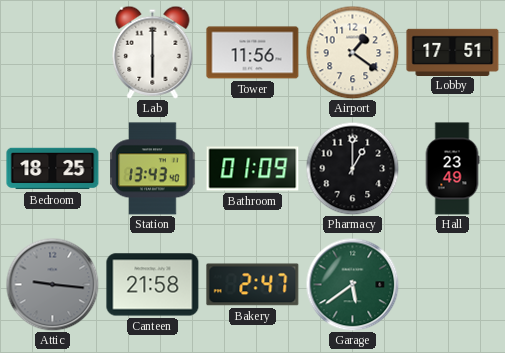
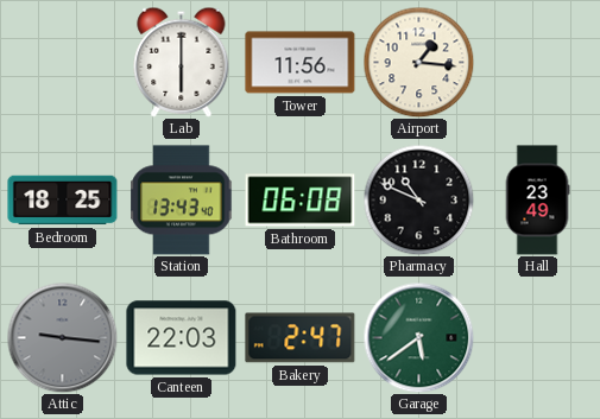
Airport: 1:21 -> 1:16 (418, 62)
Lobby: 17:51 -> none (453, 52)
Bathroom: 01:09 -> 06:08 (301, 201)
Pharmacy: 1:00 -> 10:49 (418, 199)
Canteen: 21:58 -> 22:03 (182, 338)
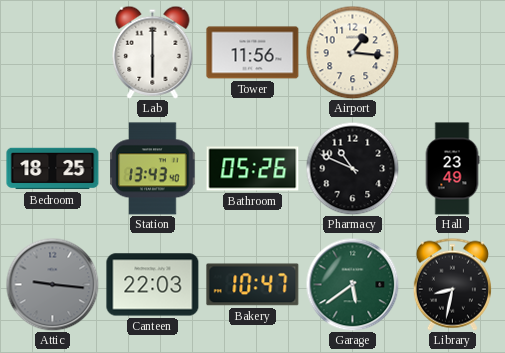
Bathroom: 06:08 -> 05:26 (253, 169)
Bakery: 2:47 -> 10:47 (253, 285)
Library: none -> 8:32 (452, 284)
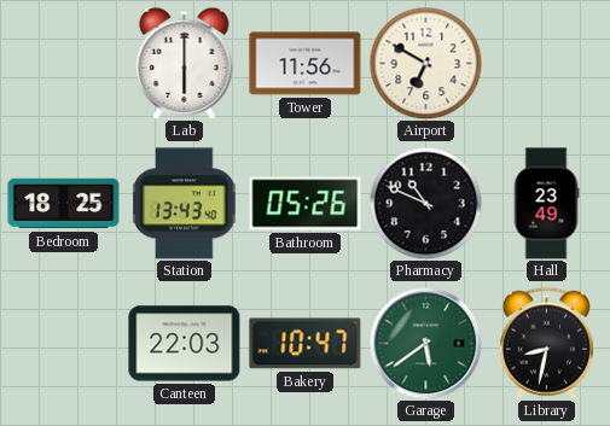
Airport: 1:16 -> 6:50 (425, 63)
Attic: 9:16 -> none (52, 284)
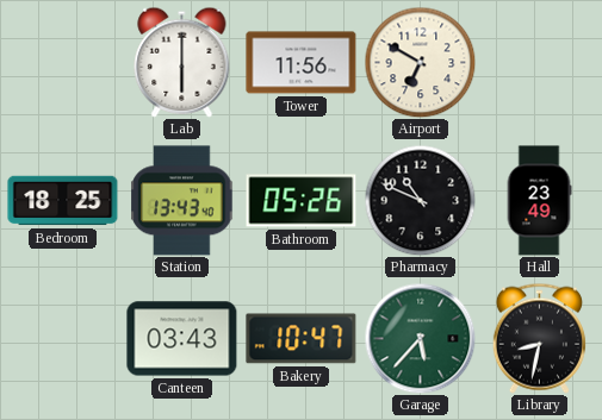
Canteen: 22:03 -> 03:43 (182, 339)
Garage: 5:39 -> 5:37 (420, 338)
